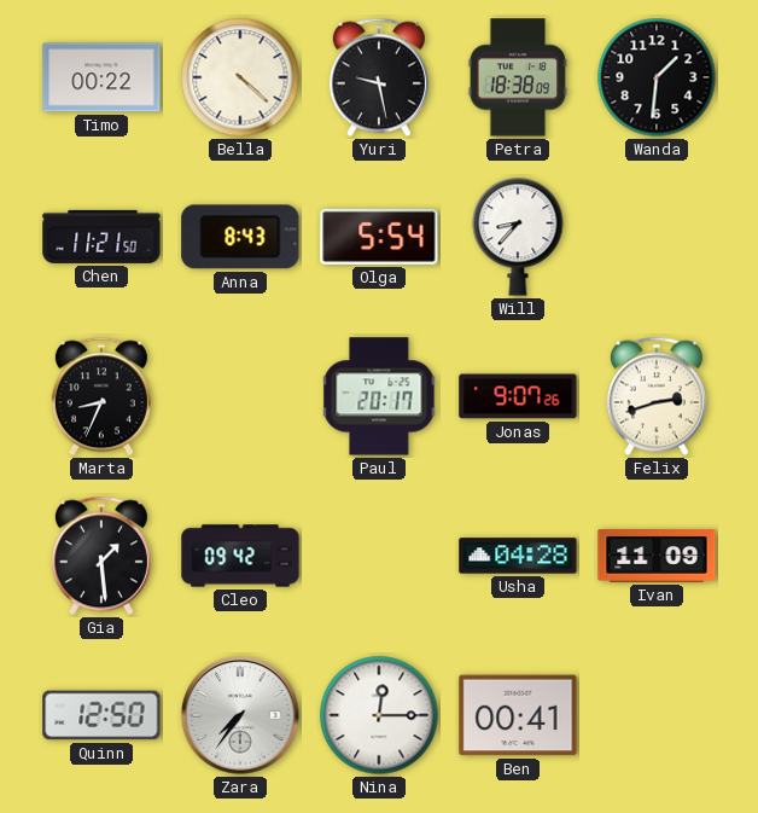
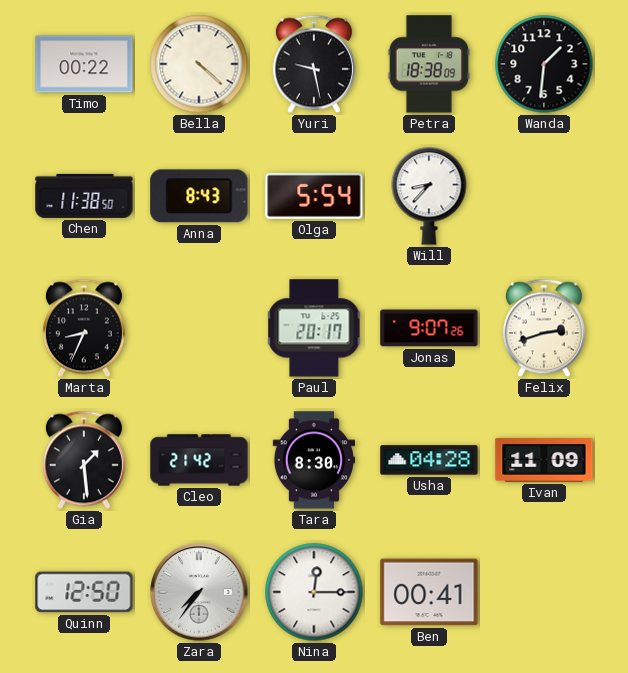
Chen: 11:21 -> 11:38 (84, 196)
Cleo: 09:42 -> 21:42 (199, 460)
Tara: none -> 8:30 (313, 460)
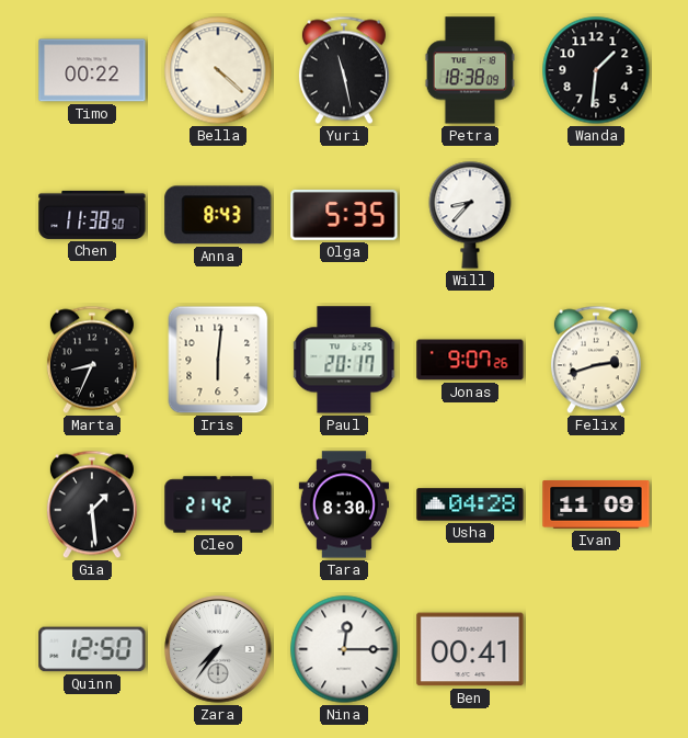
Yuri: 9:28 -> 11:28 (344, 70)
Olga: 5:54 -> 5:35 (344, 215)
Iris: none -> 6:01 (218, 360)
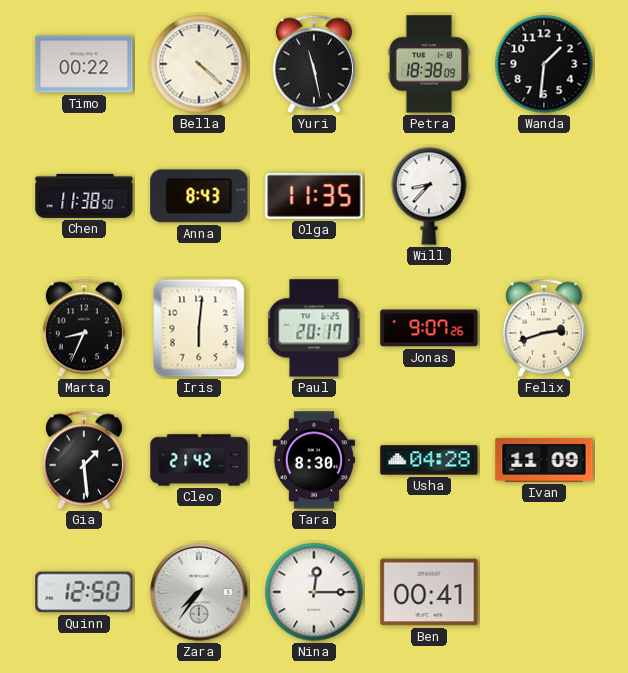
Olga: 5:35 -> 11:35 (314, 196)
